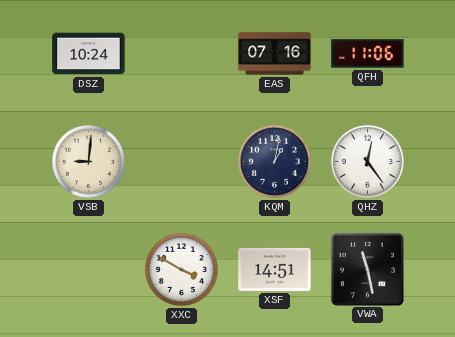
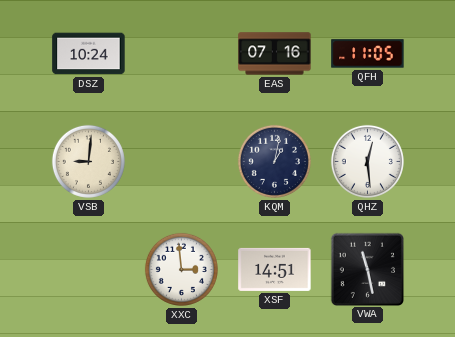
QFH: 11:06 -> 11:05 (368, 54)
QHZ: 12:24 -> 12:29 (367, 161)
XXC: 3:50 -> 2:59 (181, 269)
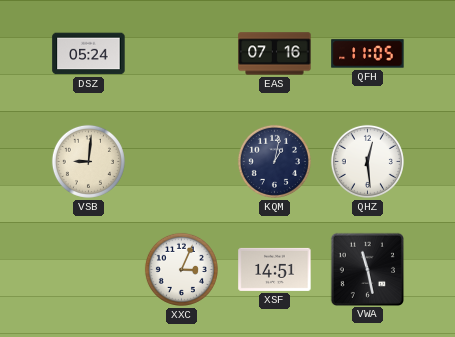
DSZ: 10:24 -> 05:24 (89, 54)
XXC: 2:59 -> 3:04 (181, 269)
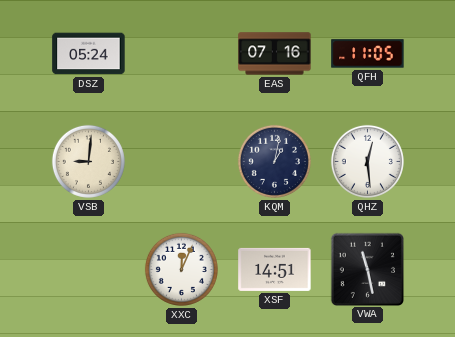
XXC: 3:04 -> 12:04 (181, 269)
